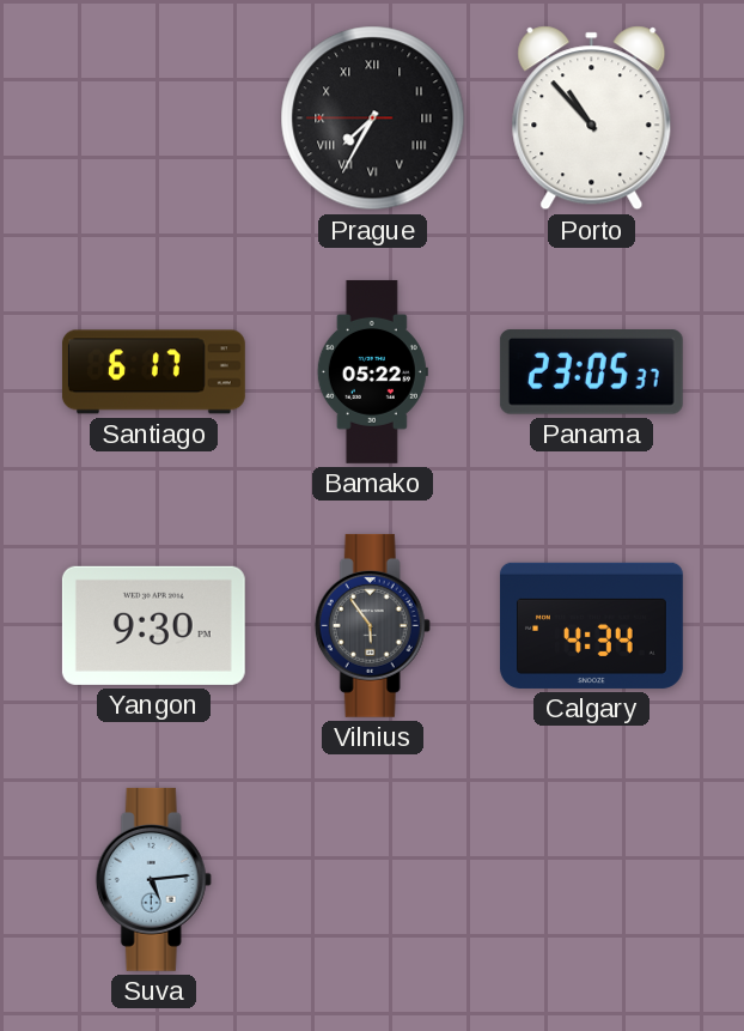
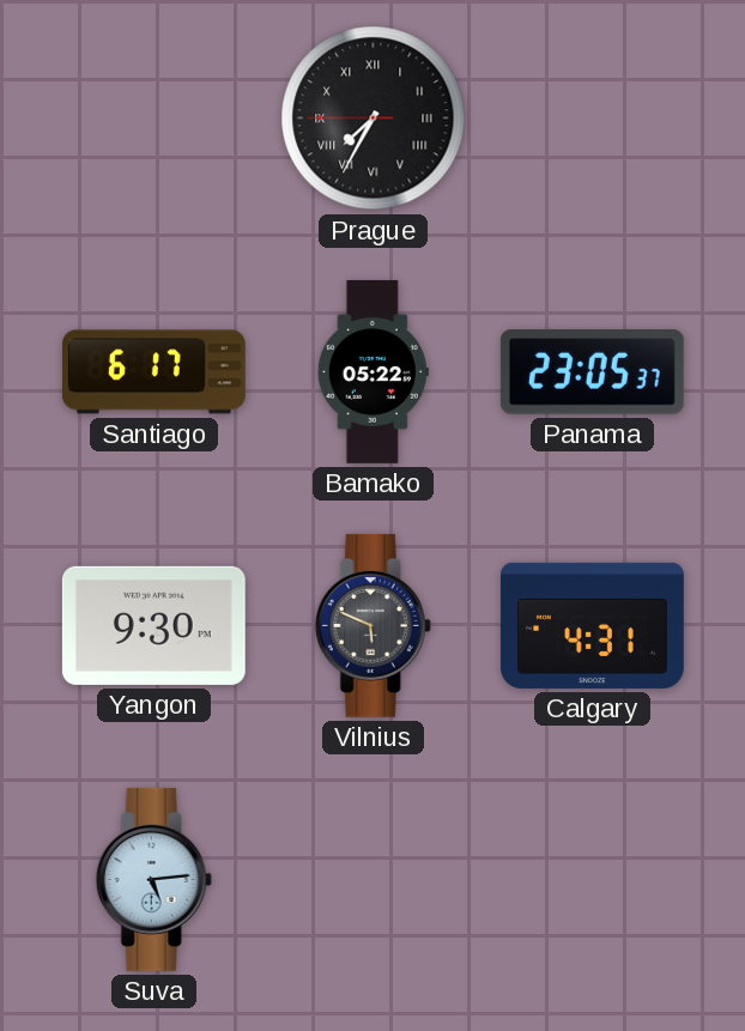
Porto: 10:53 -> none (592, 119)
Vilnius: 5:54 -> 5:49 (372, 625)
Calgary: 4:34 -> 4:31 (592, 625)
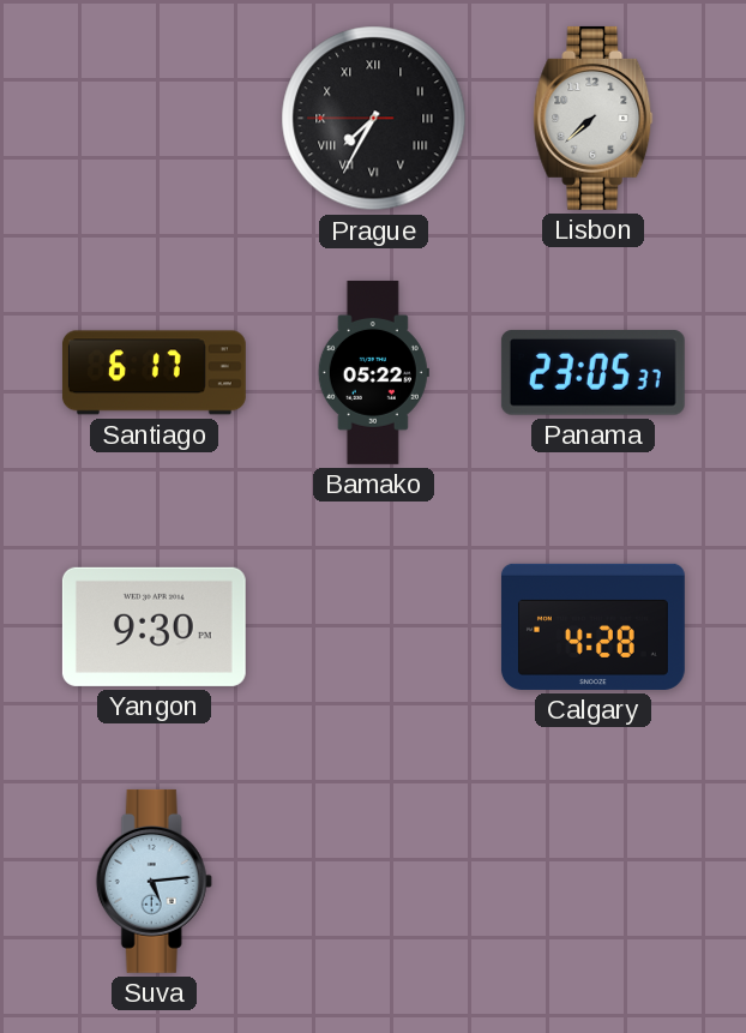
Lisbon: none -> 7:38 (594, 118)
Vilnius: 5:49 -> none (372, 625)
Calgary: 4:31 -> 4:28 (592, 626)
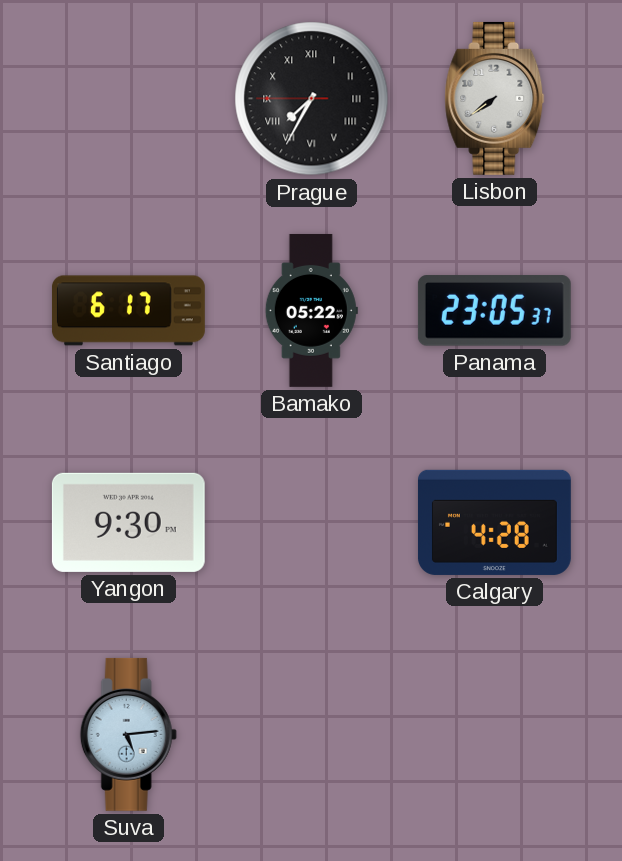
Lisbon: 7:38 -> 7:39 (495, 98)
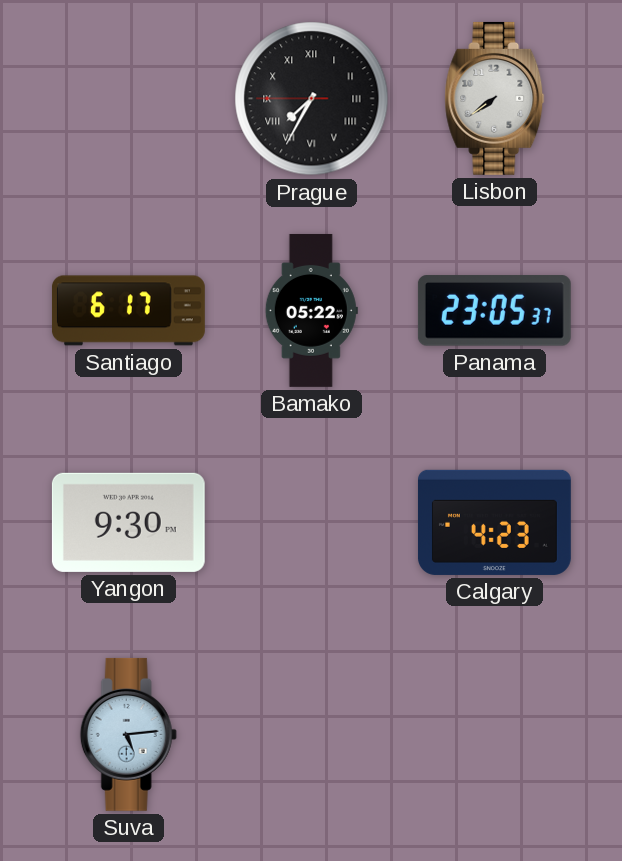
Calgary: 4:28 -> 4:23 (494, 522)
